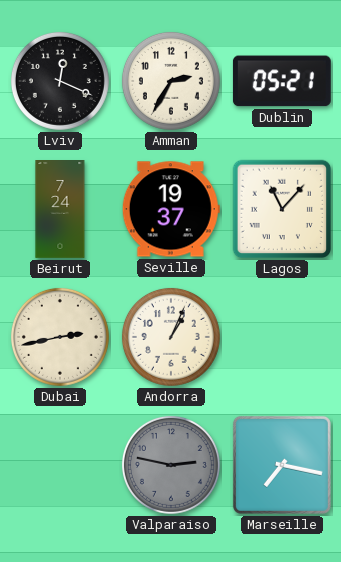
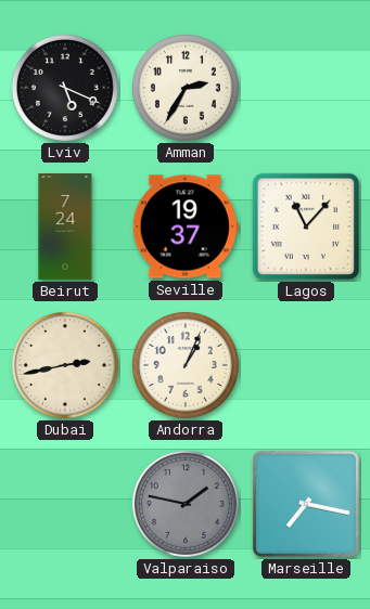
Lviv: 12:19 -> 5:19 (65, 88)
Dublin: 05:21 -> none (282, 81)
Valparaiso: 2:47 -> 1:47 (186, 504)
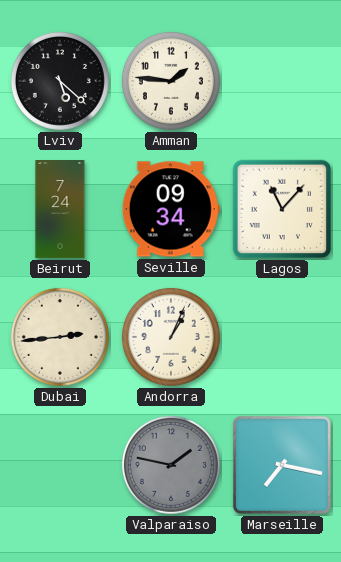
Lviv: 5:19 -> 5:22 (60, 81)
Amman: 2:35 -> 1:46 (171, 81)
Seville: 19:37 -> 09:34 (171, 209)
Dubai: 2:43 -> 2:44 (60, 337)
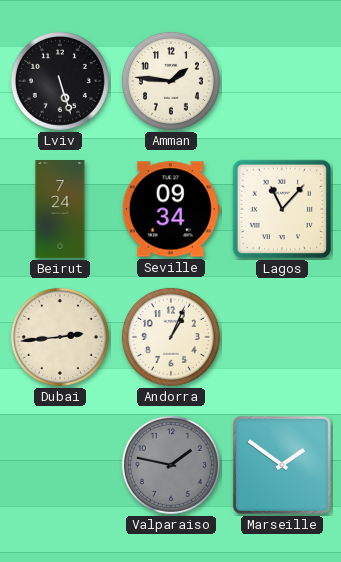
Lviv: 5:22 -> 5:27 (60, 81)
Marseille: 7:17 -> 1:51 (282, 465)
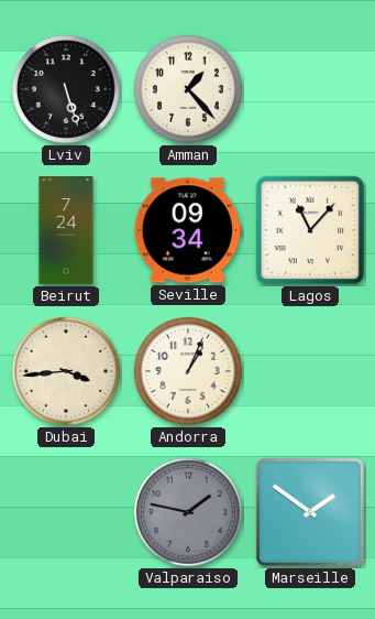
Amman: 1:46 -> 1:23 (188, 89)
Dubai: 2:44 -> 3:44 (66, 371)
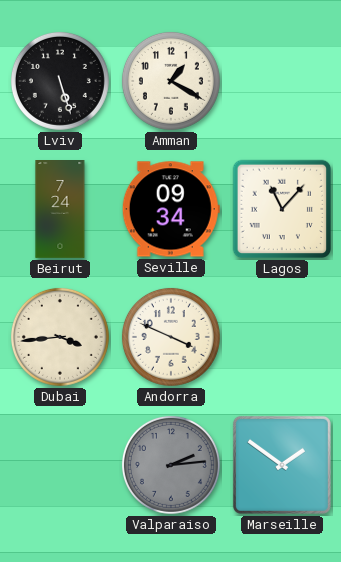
Amman: 1:23 -> 1:20 (171, 81)
Andorra: 1:04 -> 3:49 (171, 337)
Valparaiso: 1:47 -> 2:14 (171, 465)
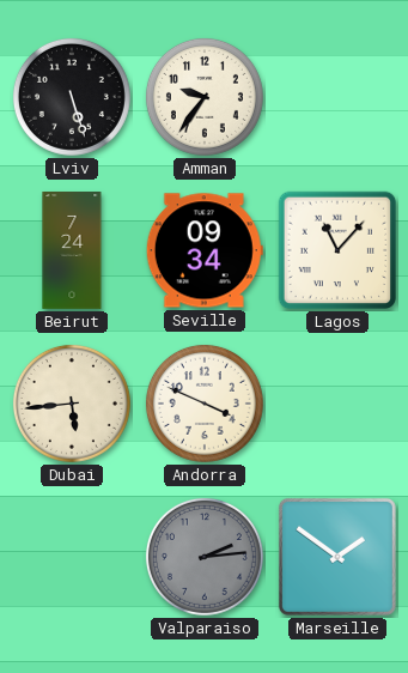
Amman: 1:20 -> 9:36 (205, 97)
Dubai: 3:44 -> 5:44 (72, 404)
